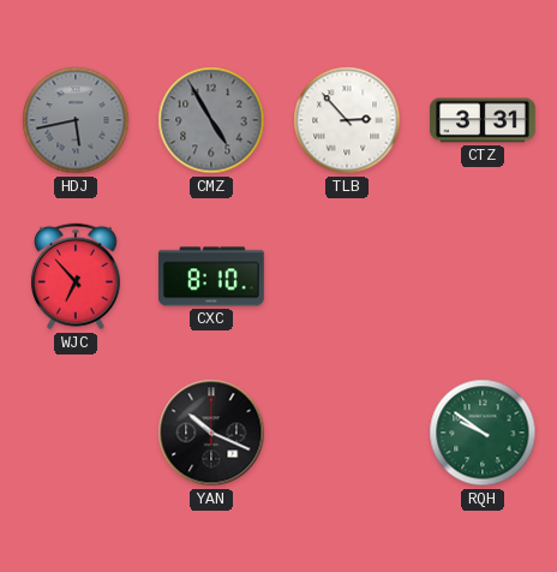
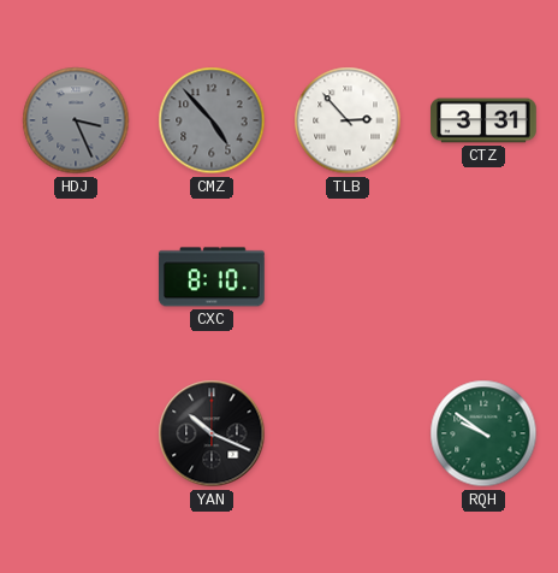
HDJ: 5:43 -> 3:26 (76, 120)
CMZ: 4:55 -> 4:53 (212, 120)
WJC: 6:53 -> none (76, 276)
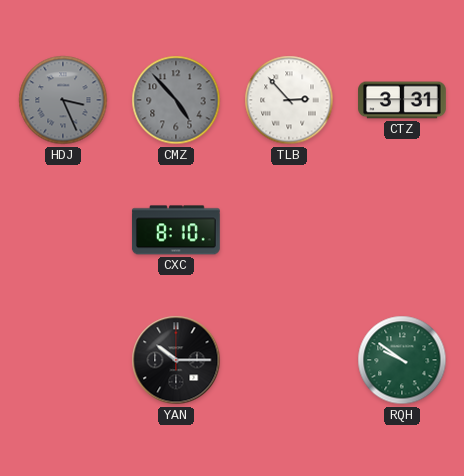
YAN: 10:19 -> 10:15 (176, 360)
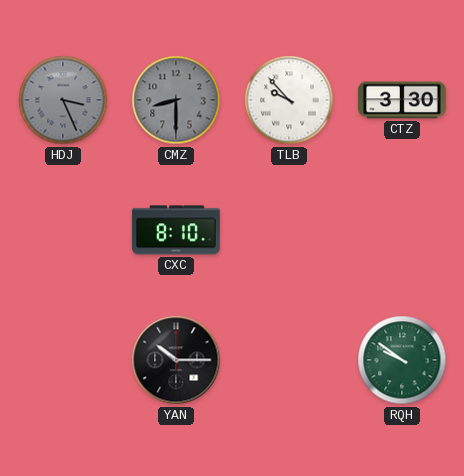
CMZ: 4:53 -> 8:30 (176, 100)
TLB: 2:53 -> 9:53 (289, 100)
CTZ: 3:31 -> 3:30 (402, 100)
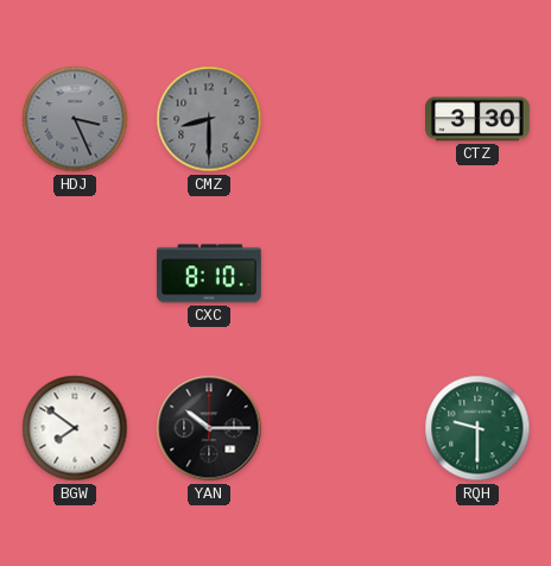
TLB: 9:53 -> none (289, 100)
BGW: none -> 7:51 (75, 428)
RQH: 9:51 -> 9:30 (477, 428)
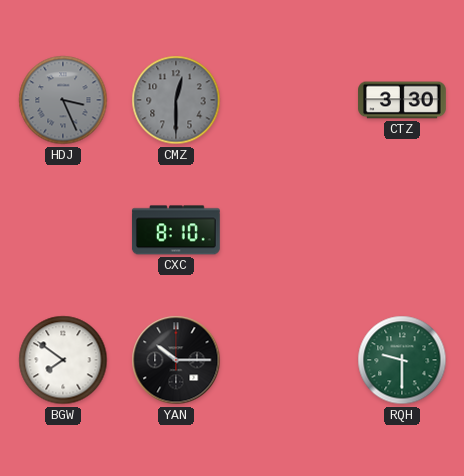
CMZ: 8:30 -> 12:30 (176, 100)
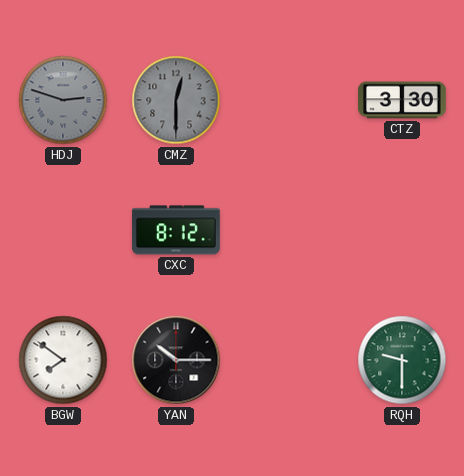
HDJ: 3:26 -> 2:48 (63, 100)
CXC: 8:10 -> 8:12 (176, 230)
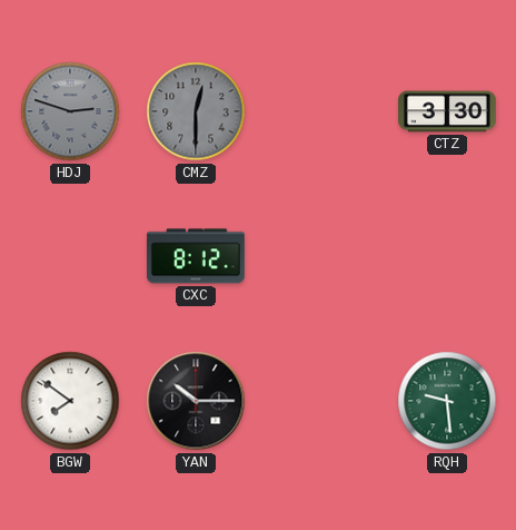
RQH: 9:30 -> 9:29 (447, 401)
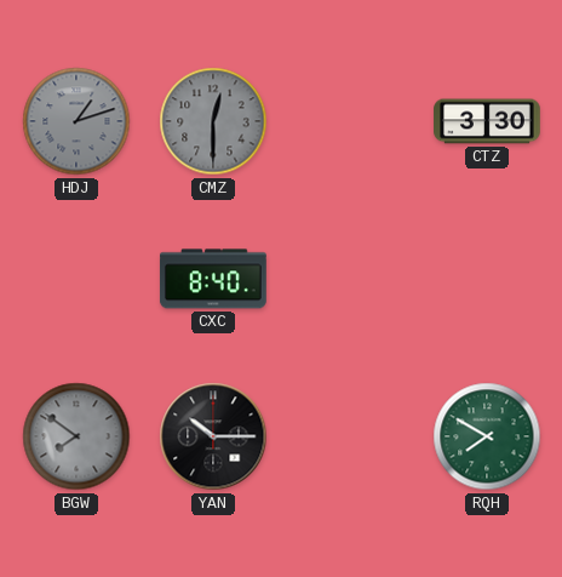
HDJ: 2:48 -> 1:12 (76, 121)
CXC: 8:12 -> 8:40 (213, 279)
BGW dial: white -> grey (76, 436)
RQH: 9:29 -> 7:50 (487, 436)
